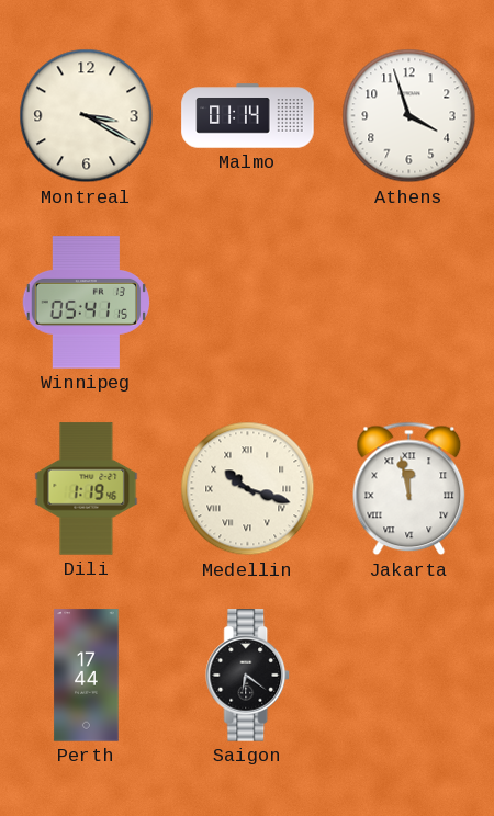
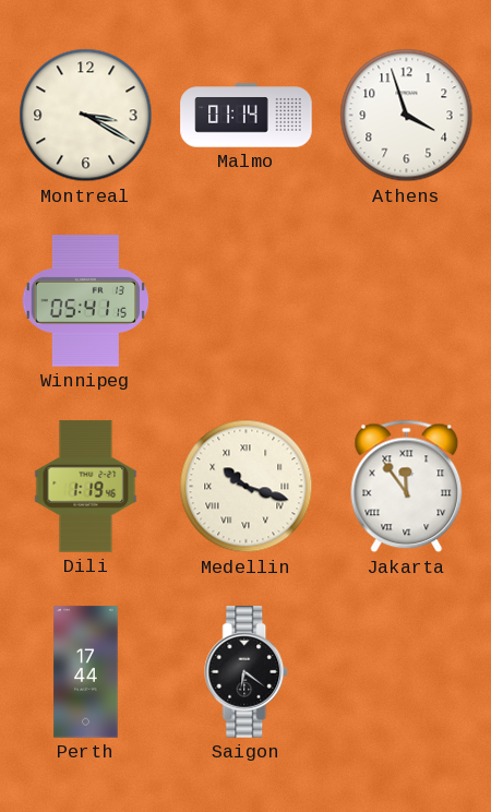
Jakarta: 11:58 -> 11:54 (407, 487)
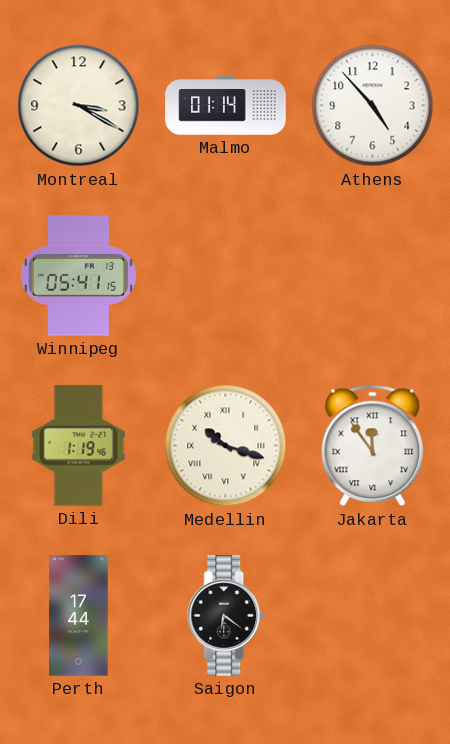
Athens: 3:57 -> 4:53 (373, 106)
